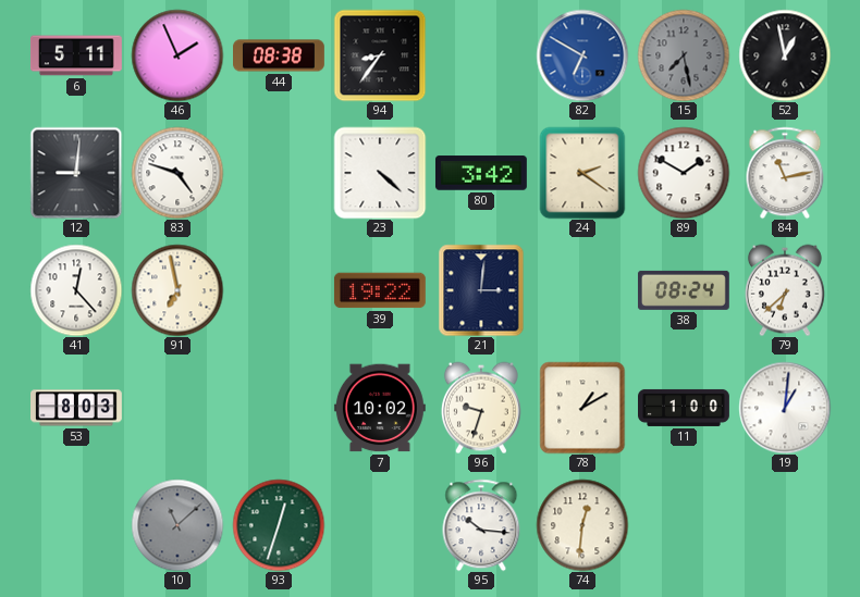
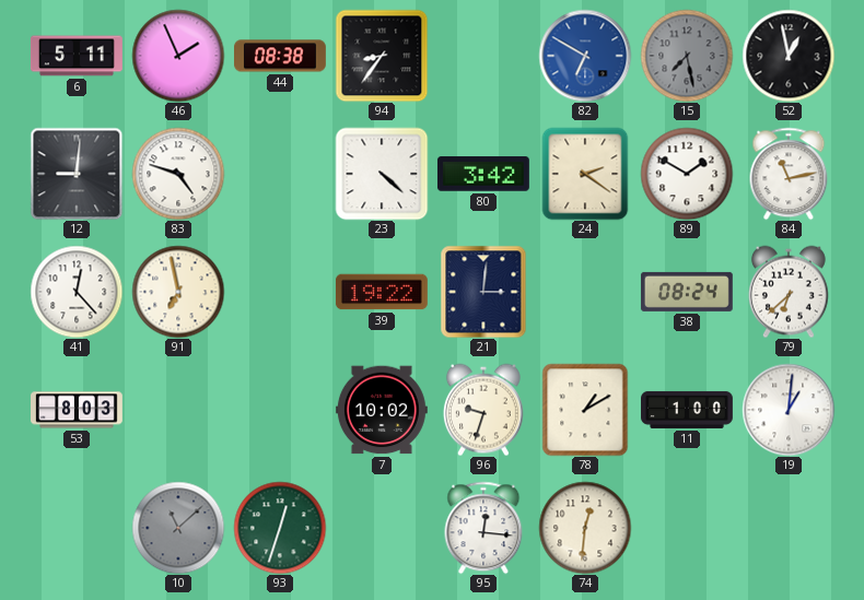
95: 10:16 -> 12:16 (483, 528)
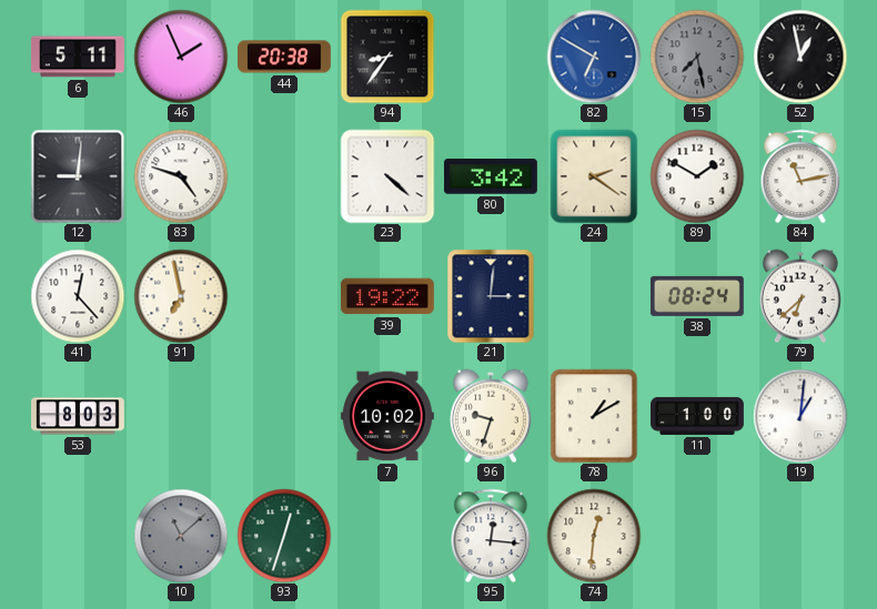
44: 08:38 -> 20:38 (285, 57)
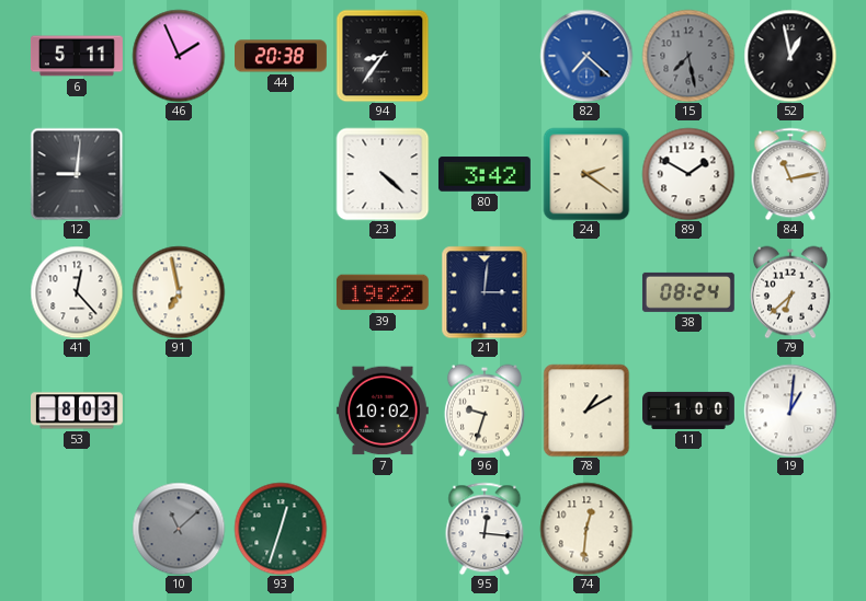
82: 6:50 -> 7:22 (586, 56)
83: 4:48 -> none (181, 176)
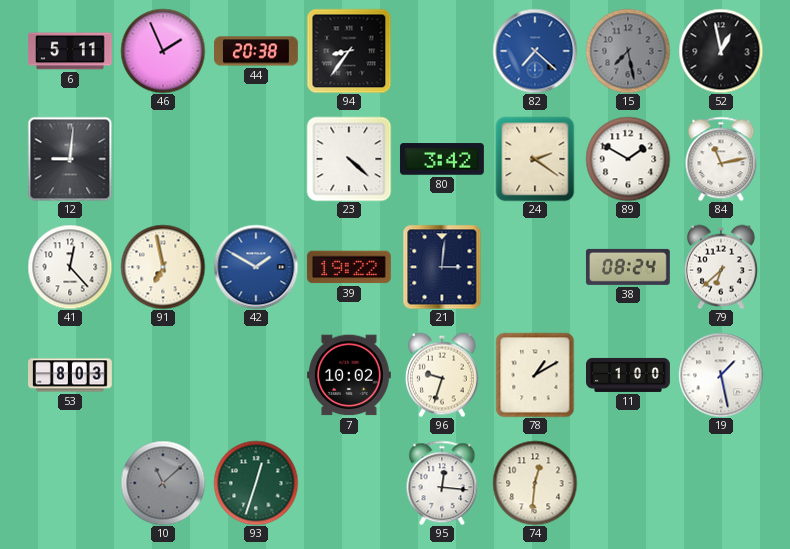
42: none -> 1:50 (256, 267)
19: 1:01 -> 1:28 (721, 375)
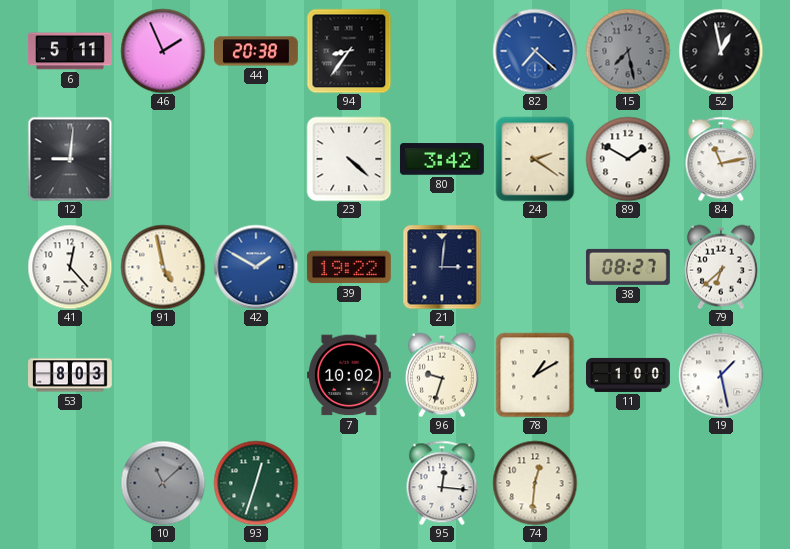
91: 6:58 -> 4:58 (163, 267)
38: 08:24 -> 08:27 (628, 267)
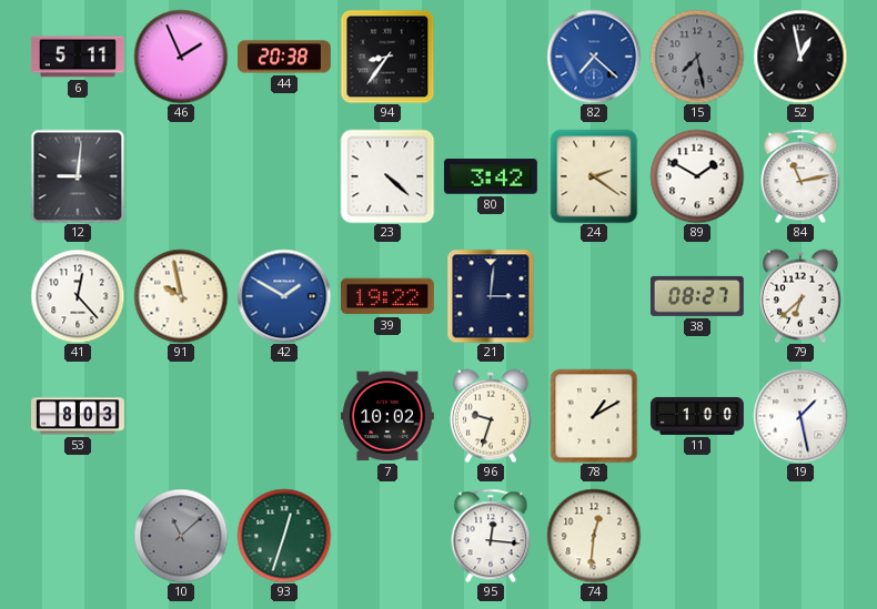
91: 4:58 -> 9:58 (181, 296)
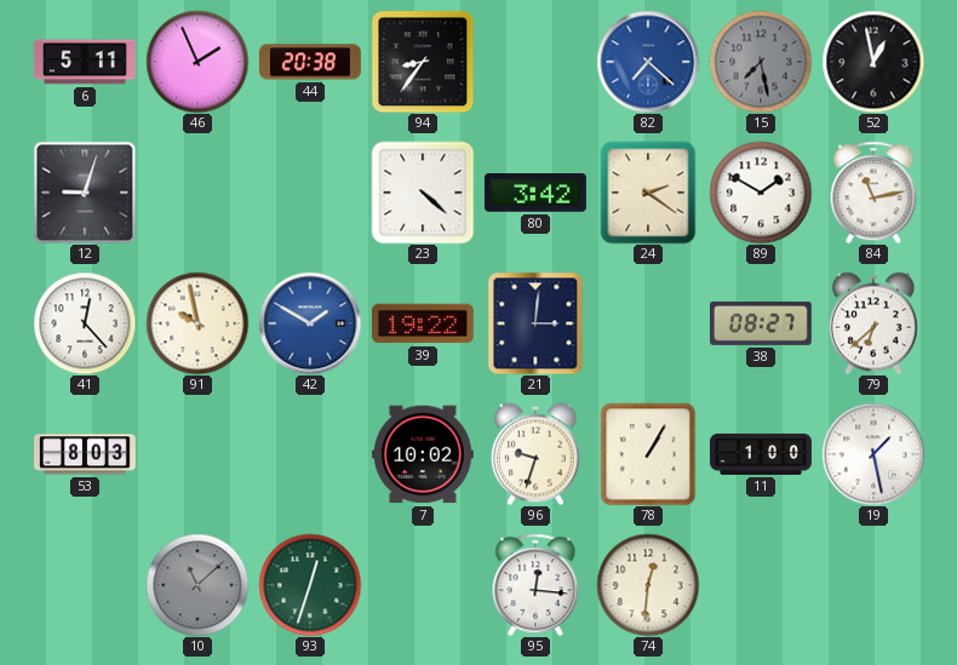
12: 9:01 -> 9:03 (85, 193)
78: 1:10 -> 1:05 (648, 454)
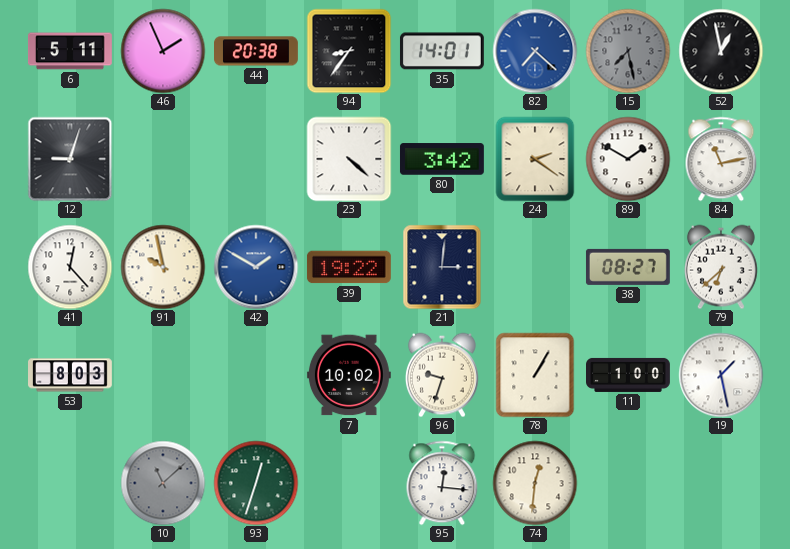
35: none -> 14:01 (442, 51)
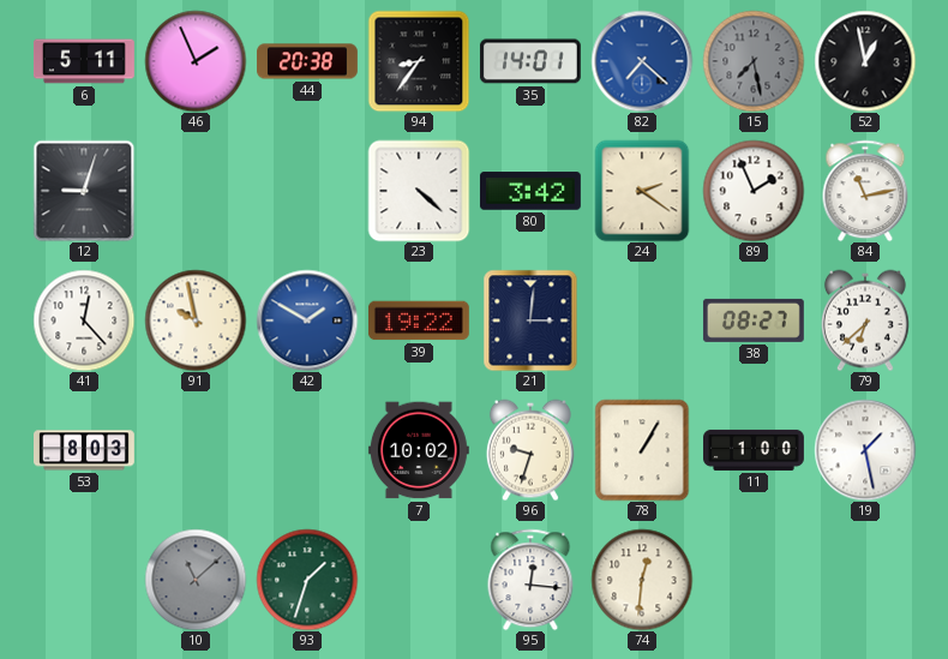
89: 1:50 -> 1:56 (754, 191)
93: 12:33 -> 1:33 (307, 580)
